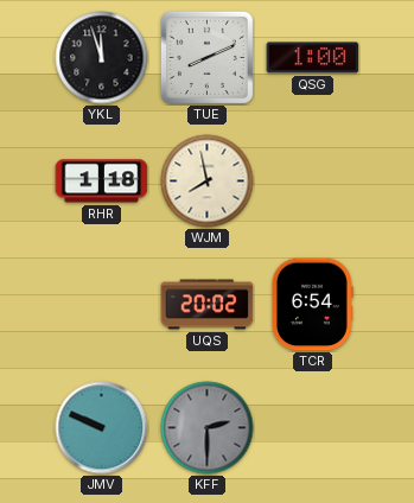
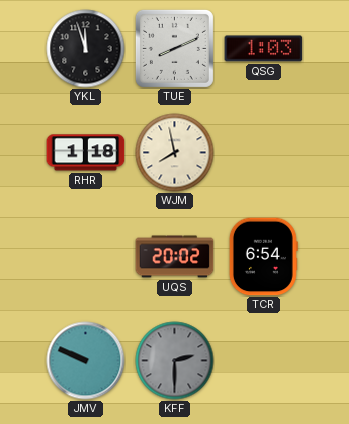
QSG: 1:00 -> 1:03 (264, 49)
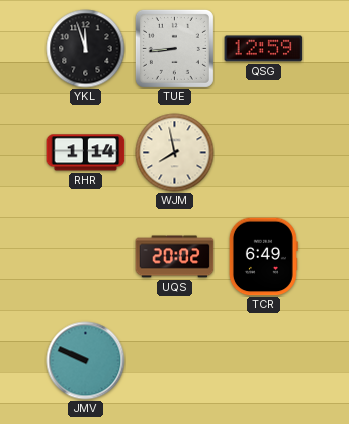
TUE: 8:11 -> 8:44 (174, 48)
QSG: 1:03 -> 12:59 (264, 49)
RHR: 1:18 -> 1:14 (86, 153)
TCR: 6:54 -> 6:49 (263, 257)
KFF: 2:30 -> none (175, 361)
